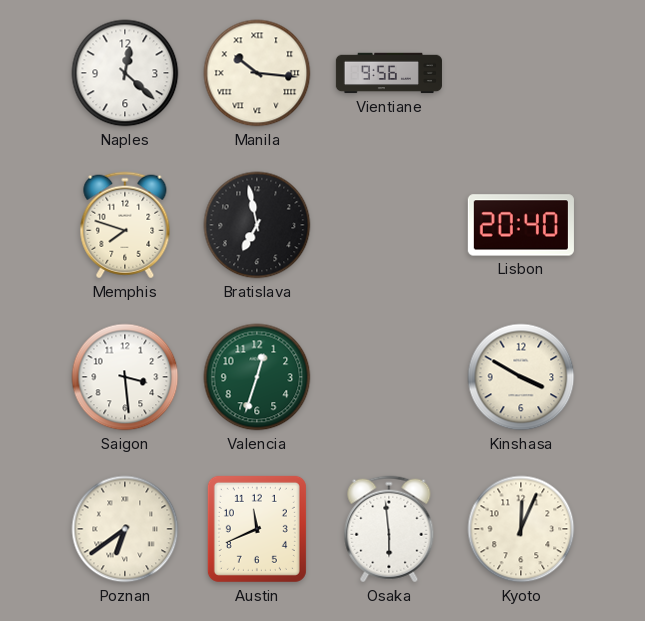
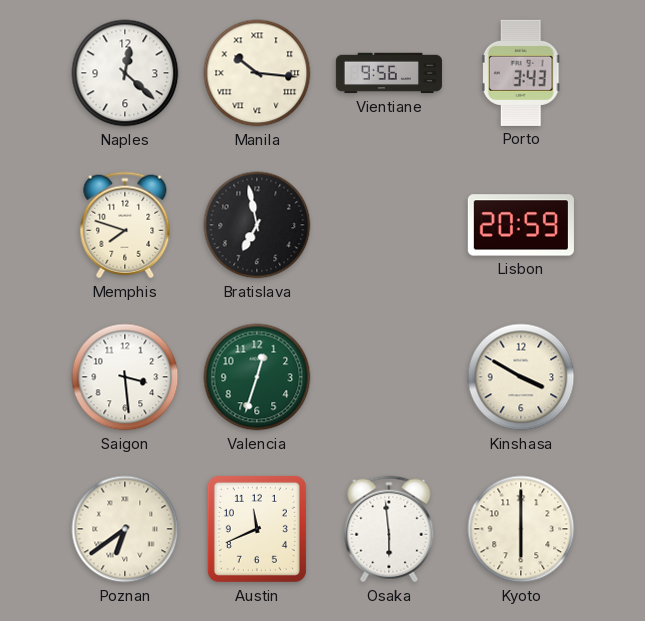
Porto: none -> 3:43 (521, 73)
Lisbon: 20:40 -> 20:59 (521, 225)
Kyoto: 12:04 -> 6:00 (521, 529)
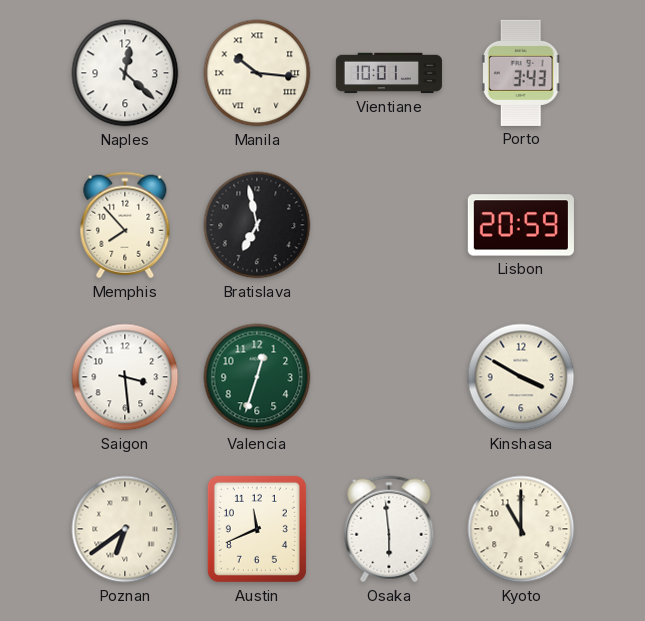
Vientiane: 9:56 -> 10:01 (389, 73)
Memphis: 7:48 -> 7:53 (125, 225)
Kyoto: 6:00 -> 11:00 (521, 529)
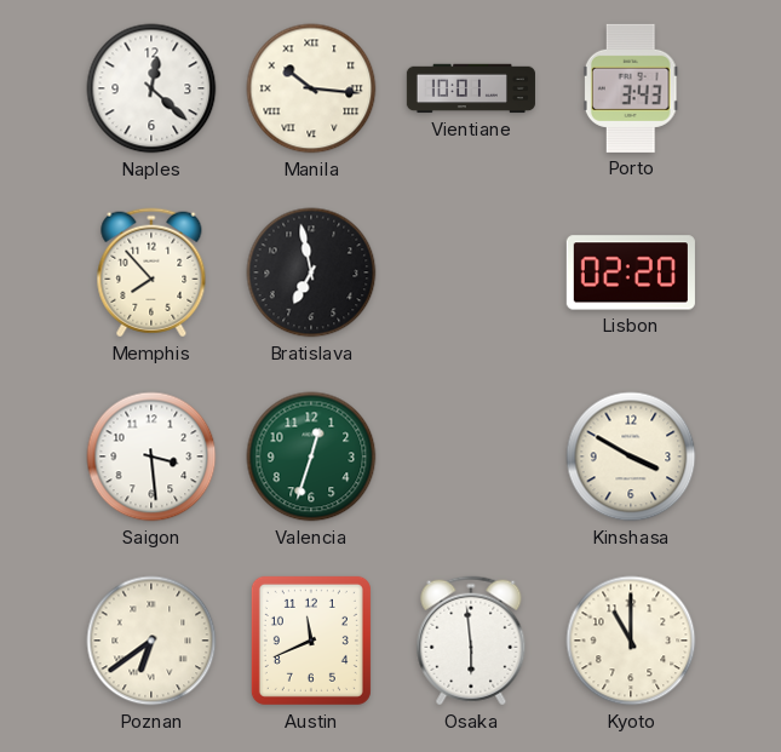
Lisbon: 20:59 -> 02:20 (631, 272)
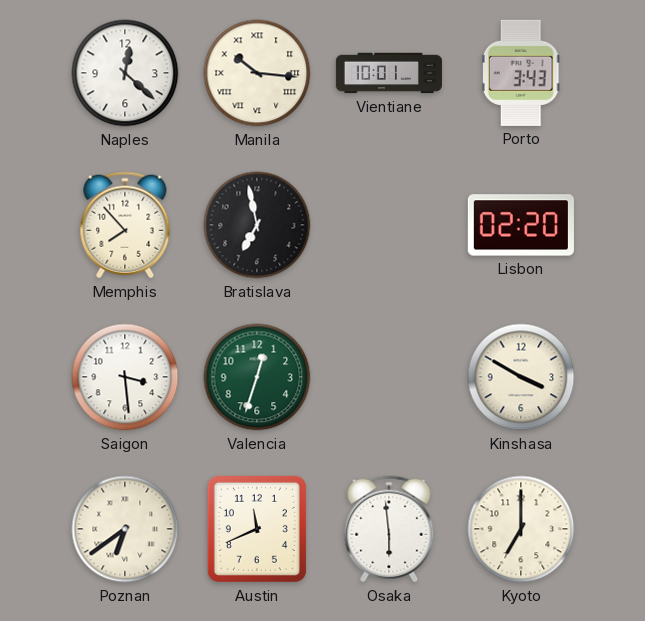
Kyoto: 11:00 -> 7:00 (521, 529)
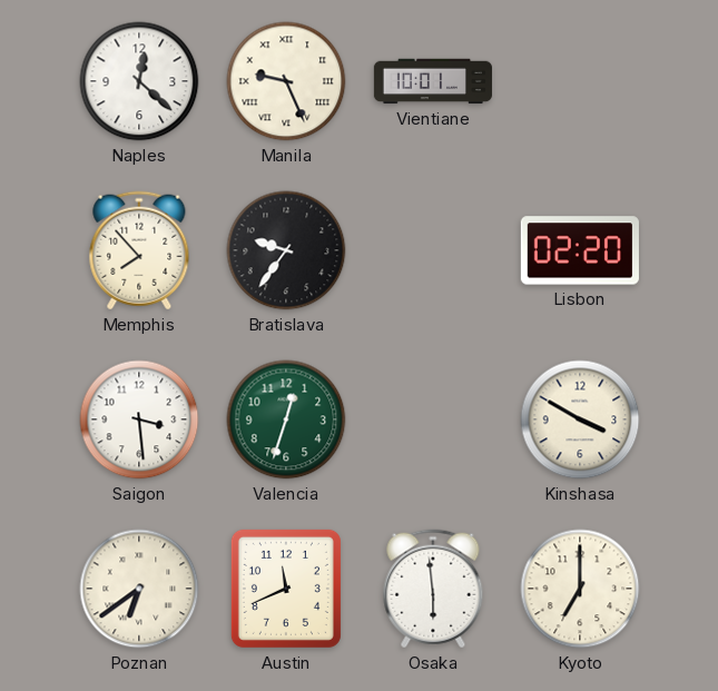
Manila: 10:16 -> 9:26 (286, 81)
Porto: 3:43 -> none (521, 73)
Bratislava: 6:58 -> 9:36 (286, 250)
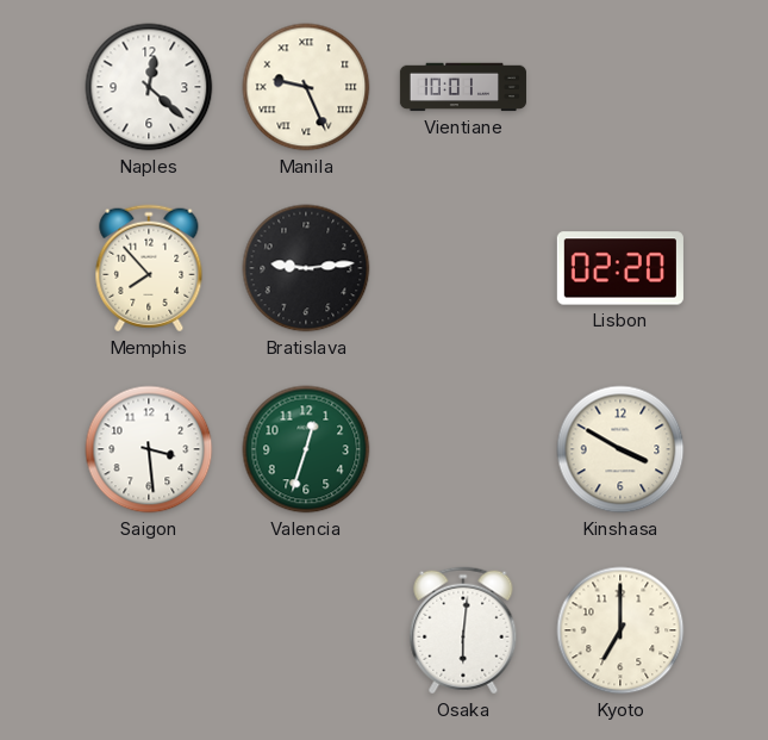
Bratislava: 9:36 -> 9:14 (306, 268)
Poznan: 6:39 -> none (139, 589)
Austin: 11:41 -> none (286, 589)
Osaka: 5:59 -> 6:01 (463, 630)
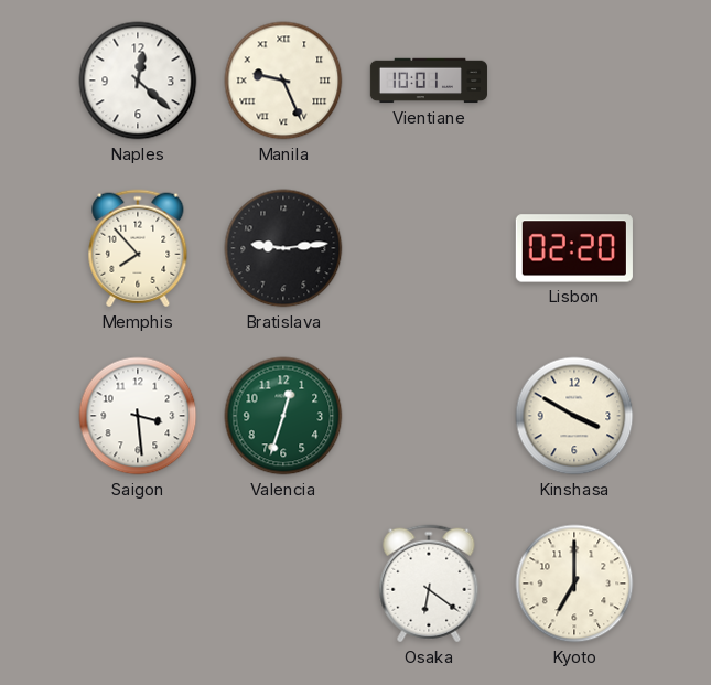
Osaka: 6:01 -> 6:21 (429, 584)
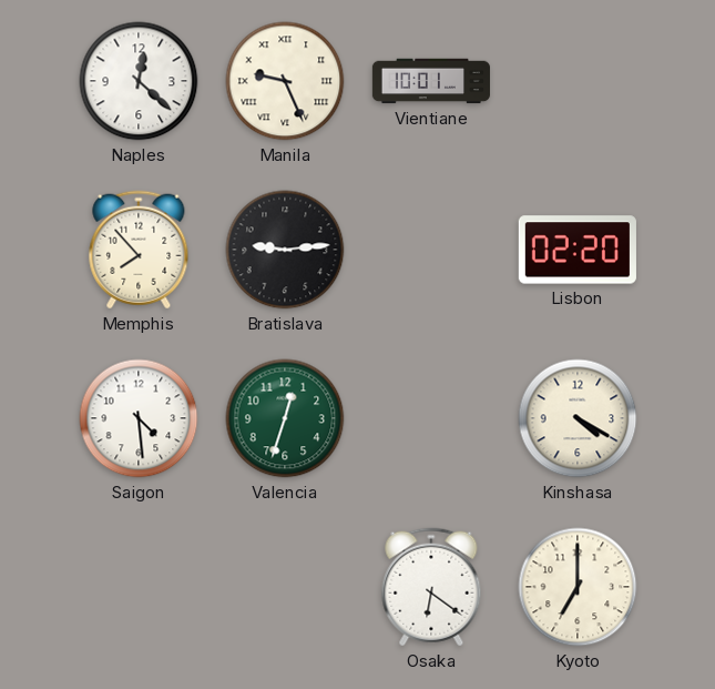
Saigon: 3:29 -> 4:29 (139, 418)
Kinshasa: 3:50 -> 4:20 (578, 418)
